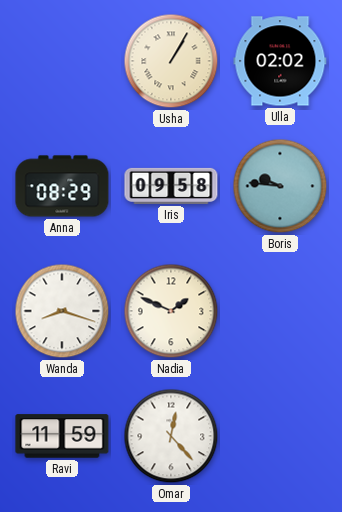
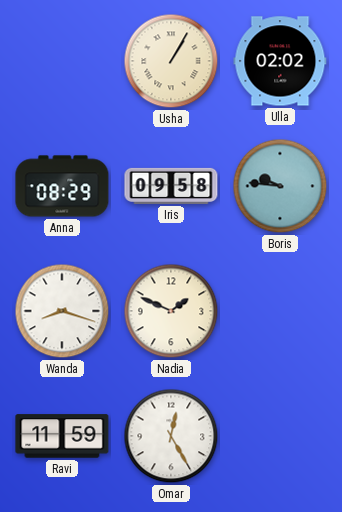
Omar: 12:23 -> 12:25 (171, 436)
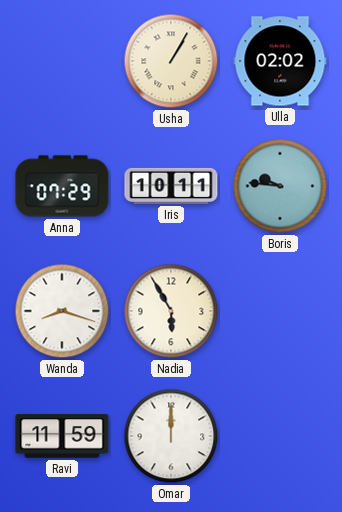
Anna: 08:29 -> 07:29 (62, 186)
Iris: 09:58 -> 10:11 (171, 186)
Nadia: 1:49 -> 5:55 (171, 311)
Omar: 12:25 -> 12:00 (171, 436)
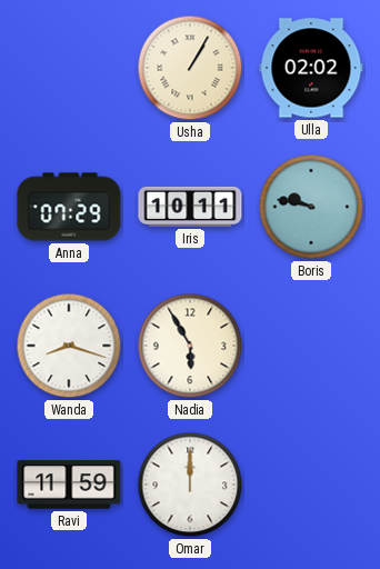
Boris: 9:46 -> 9:47 (311, 207)
